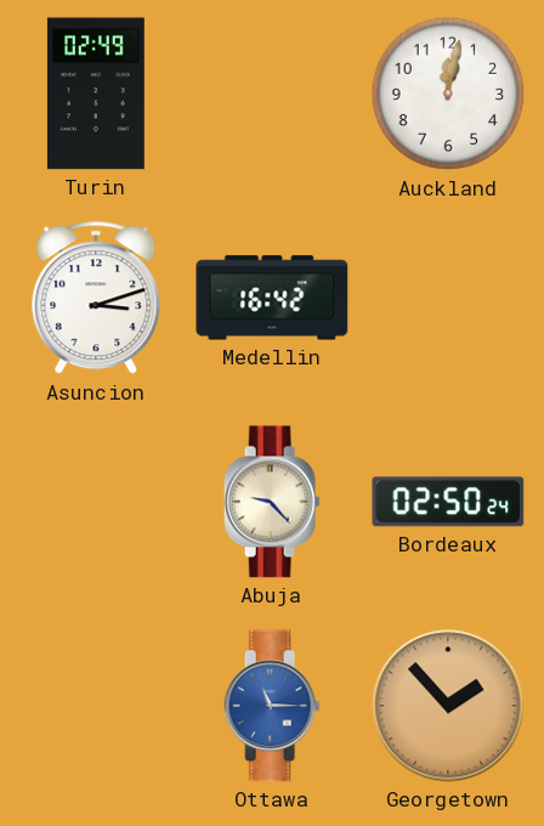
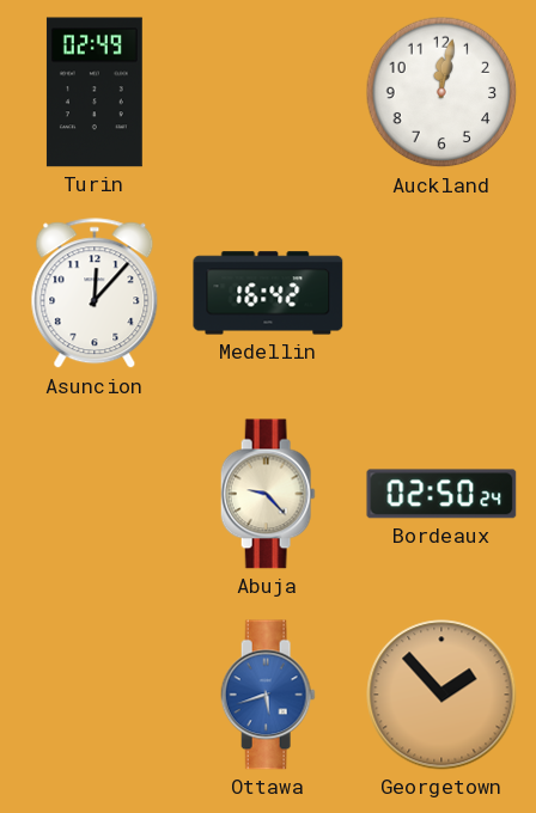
Asuncion: 3:12 -> 12:07 (95, 294)
Ottawa: 11:15 -> 5:42 (268, 695)
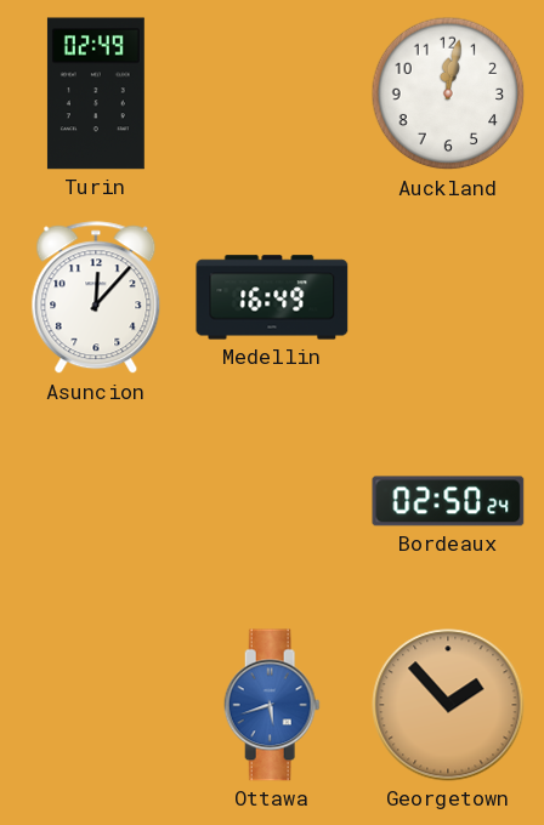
Medellin: 16:42 -> 16:49 (272, 297)
Abuja: 9:23 -> none (268, 494)
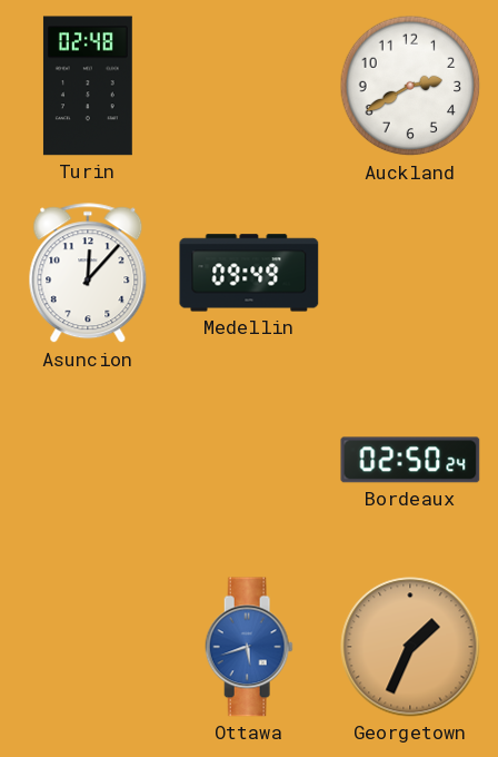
Turin: 02:49 -> 02:48 (88, 86)
Auckland: 12:02 -> 2:40 (410, 86)
Medellin: 16:49 -> 09:49 (249, 273)
Georgetown: 1:53 -> 1:34 (410, 647)
